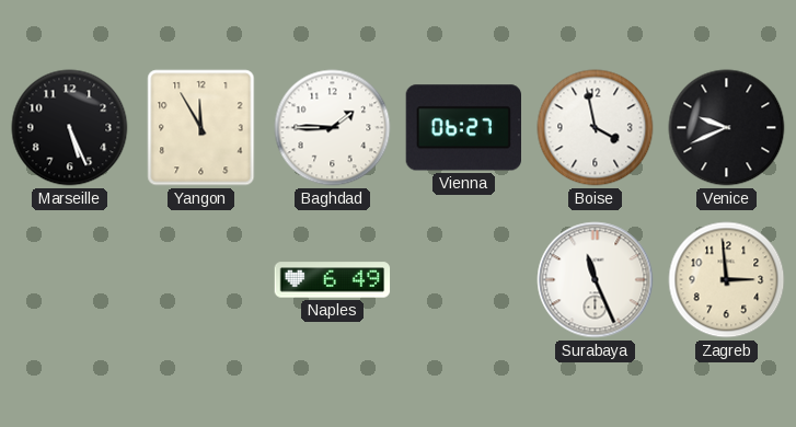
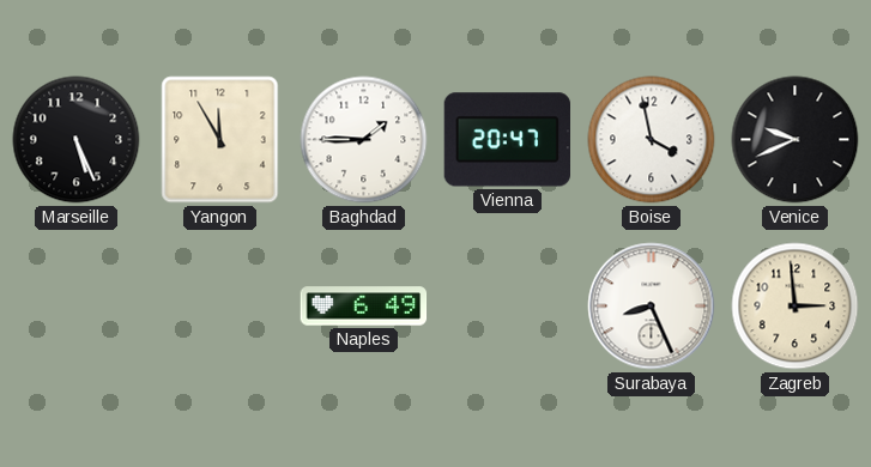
Vienna: 06:27 -> 20:47 (507, 140)
Surabaya: 11:26 -> 8:26 (652, 307)
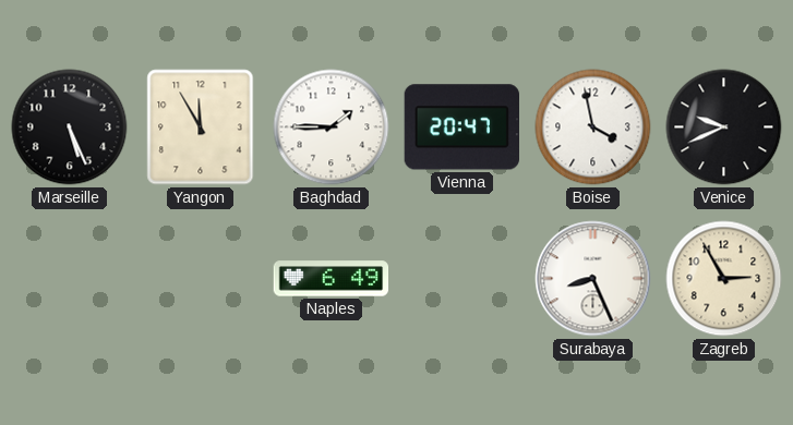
Zagreb: 2:59 -> 2:55 (724, 279)
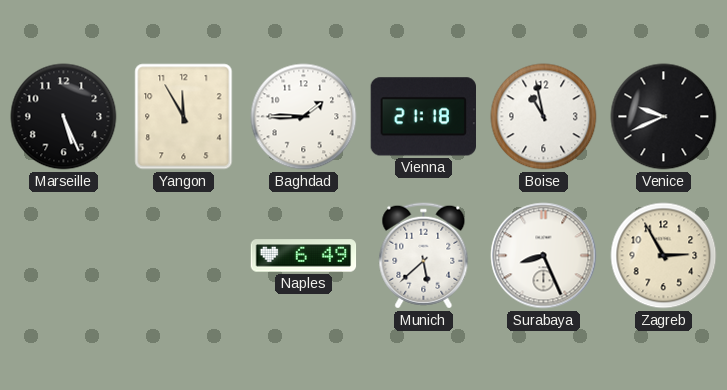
Vienna: 20:47 -> 21:18 (423, 117)
Boise: 3:58 -> 10:58 (544, 117)
Munich: none -> 5:38 (424, 256)
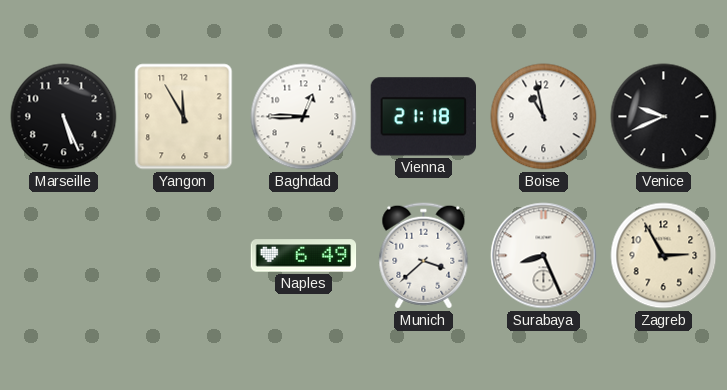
Baghdad: 1:45 -> 12:45 (304, 117)
Munich: 5:38 -> 3:38 (424, 256)
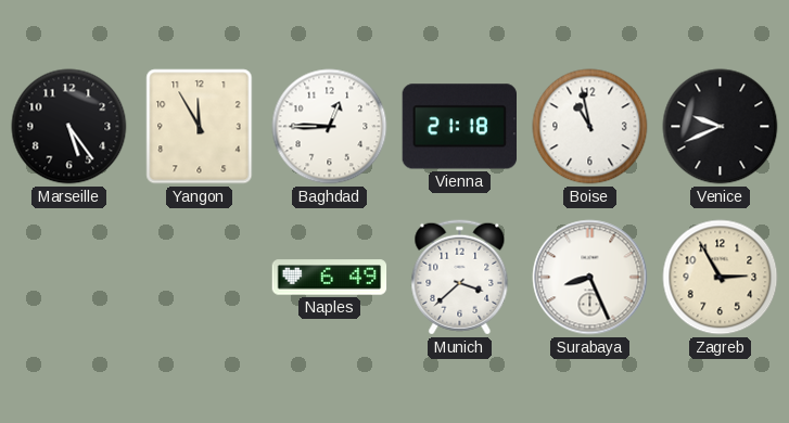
Marseille: 5:26 -> 5:24 (69, 127)
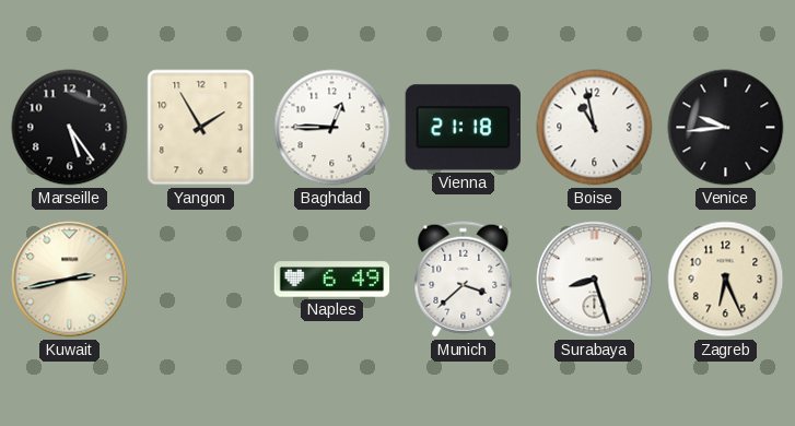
Yangon: 11:55 -> 1:55 (201, 128)
Venice: 9:41 -> 9:44 (726, 128)
Kuwait: none -> 2:43 (70, 280)
Surabaya: 8:26 -> 8:27 (595, 280)
Zagreb: 2:55 -> 6:26 (726, 280)
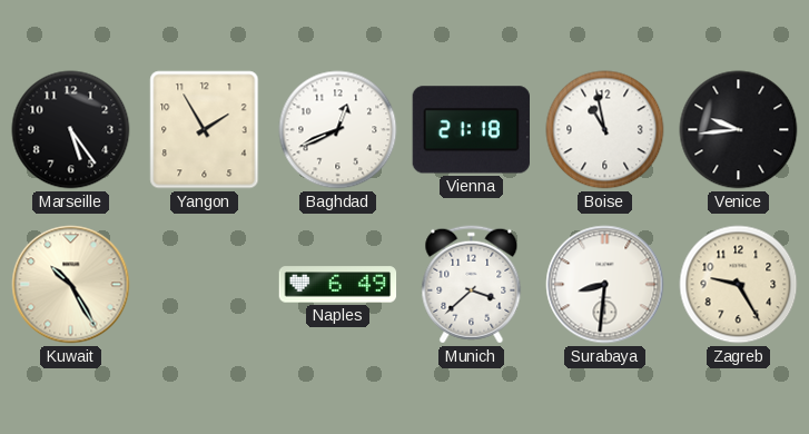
Baghdad: 12:45 -> 12:41 (338, 130)
Kuwait: 2:43 -> 10:25 (71, 285)
Surabaya: 8:27 -> 8:31 (605, 285)
Zagreb: 6:26 -> 9:25 (739, 285)
